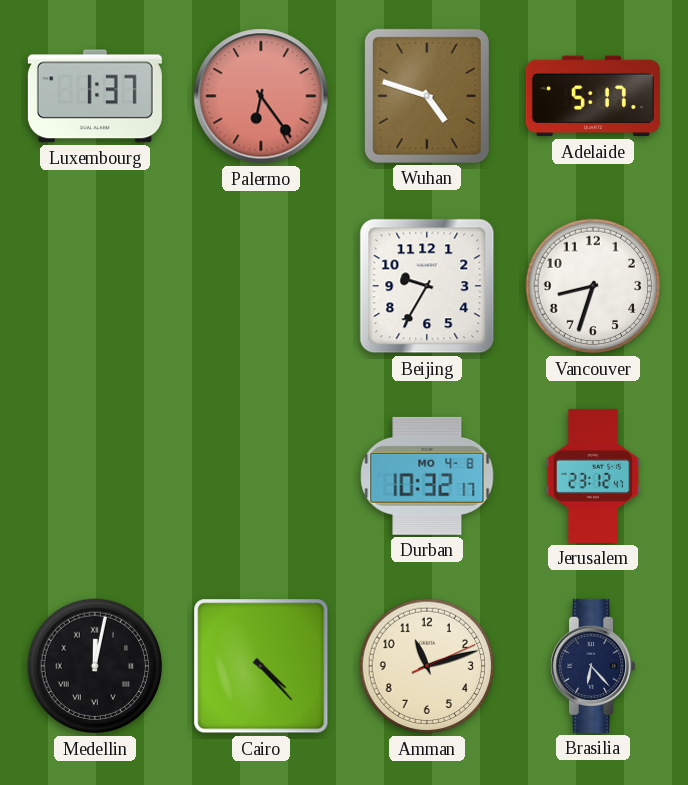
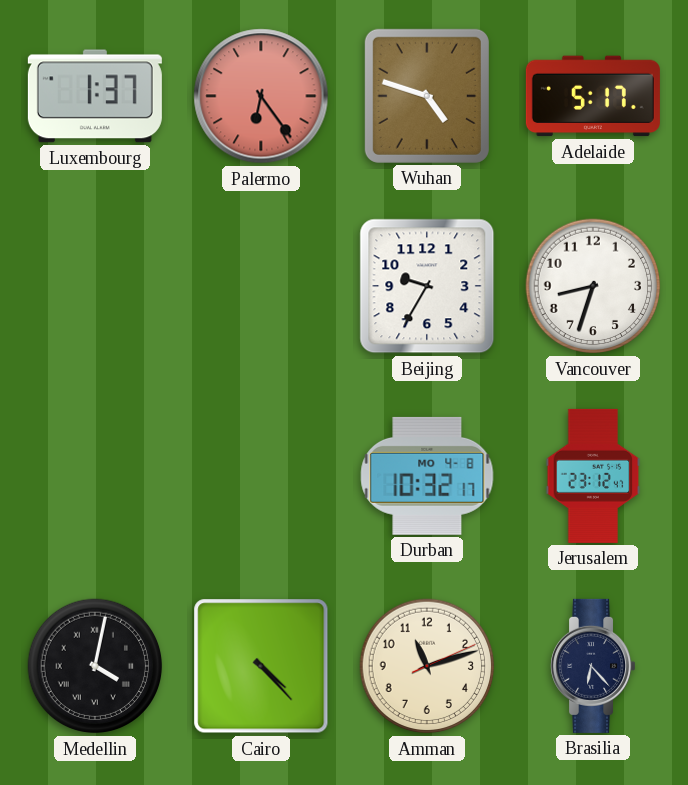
Medellin: 12:02 -> 4:02 (95, 666)
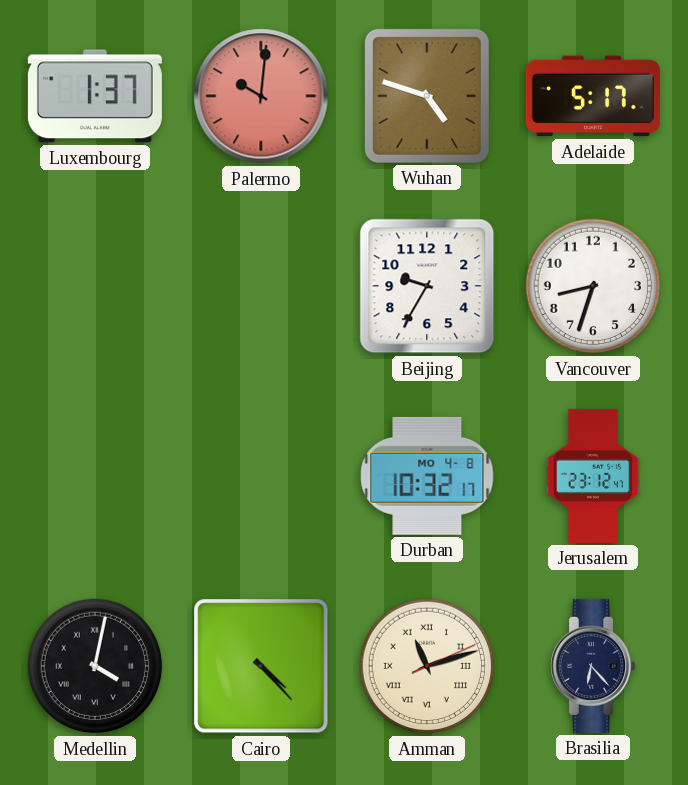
Palermo: 6:24 -> 10:01 (261, 96)
Amman numerals: Arabic -> Roman (427, 666)
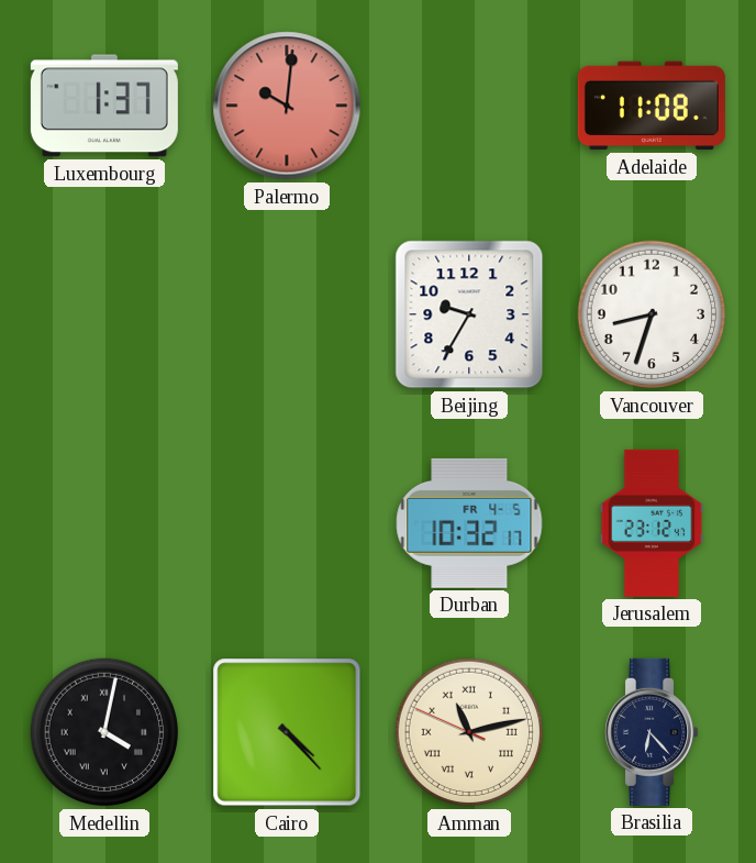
Wuhan: 4:48 -> none (427, 96)
Adelaide: 5:17 -> 11:08 (652, 106)
Durban date: MO 4-8 -> FR 4-5 (469, 523)
Amman: 11:12:11 -> 11:12:49 (469, 732)
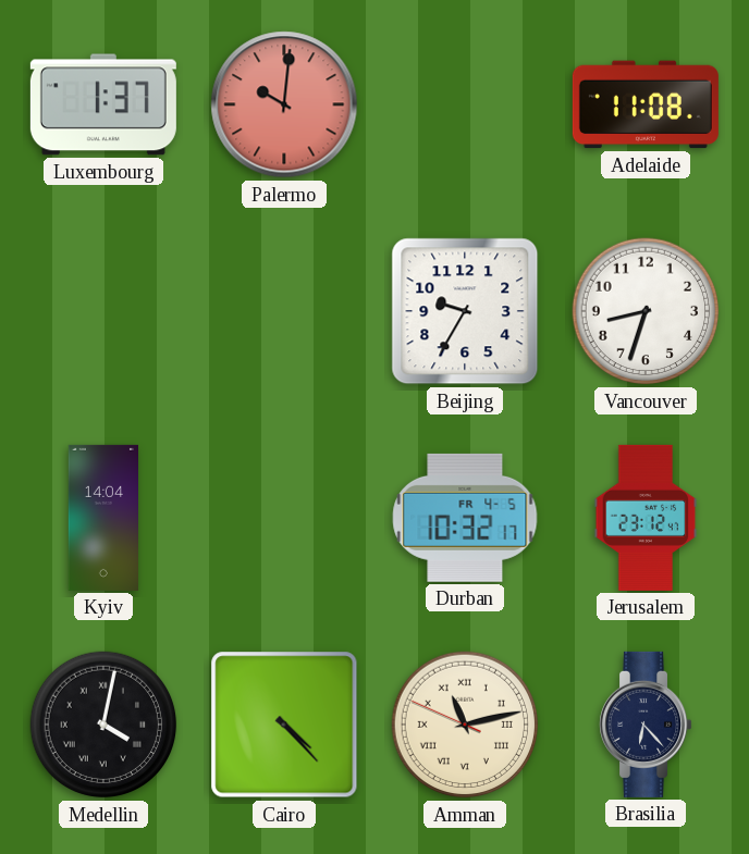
Kyiv: none -> 14:04 (102, 518)
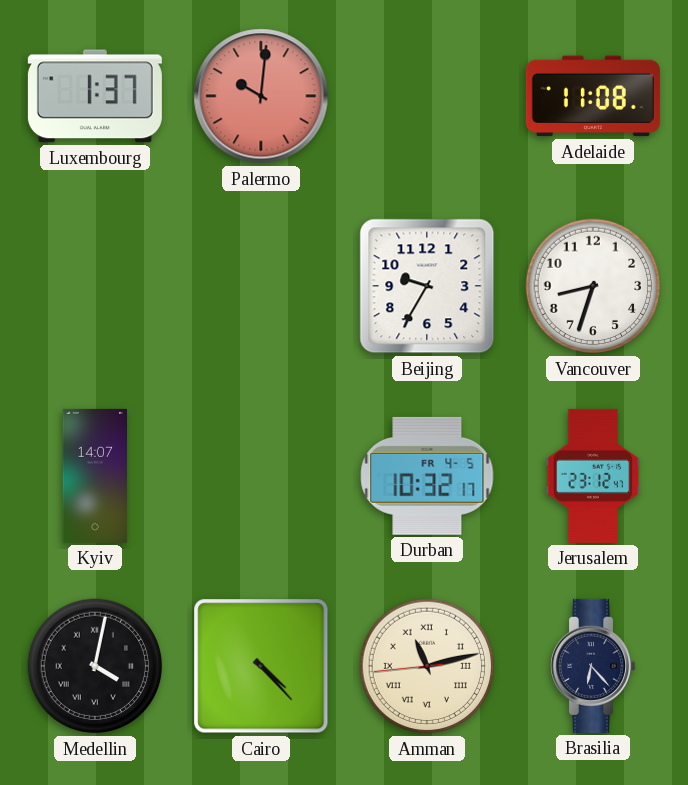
Kyiv: 14:04 -> 14:07 (94, 476)
Amman: 11:12:49 -> 11:12:44 (427, 666)
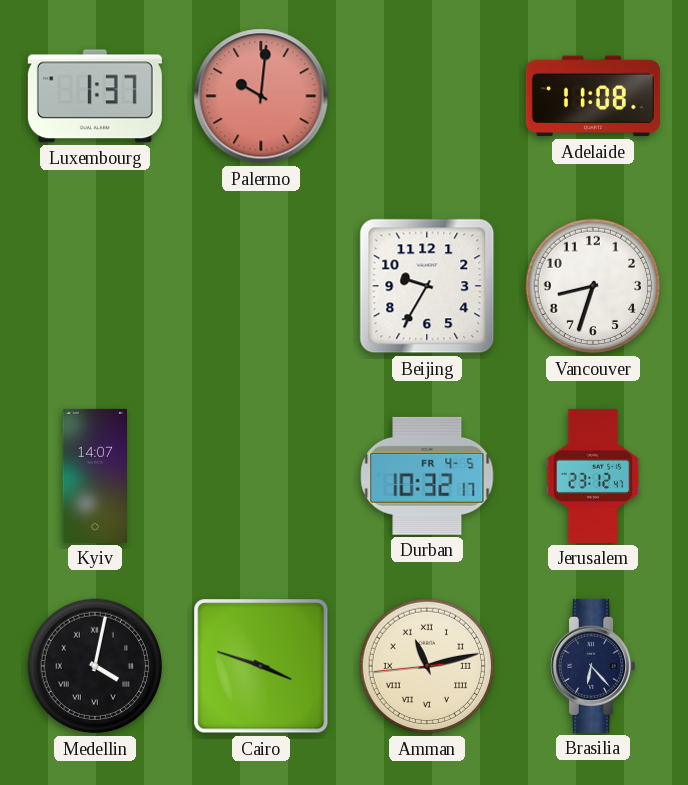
Cairo: 4:23 -> 3:48 (261, 666)
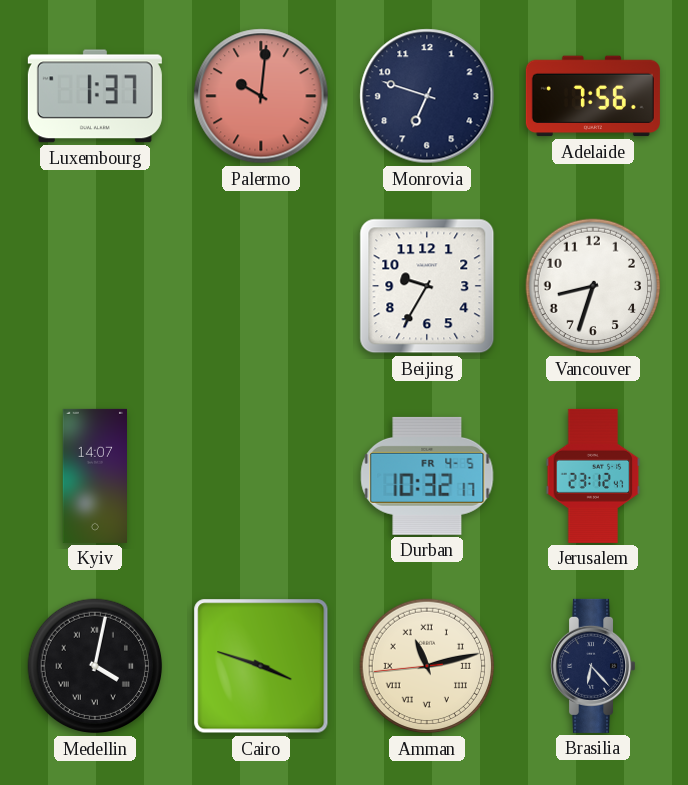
Monrovia: none -> 6:48 (427, 96)
Adelaide: 11:08 -> 7:56 (593, 96)
